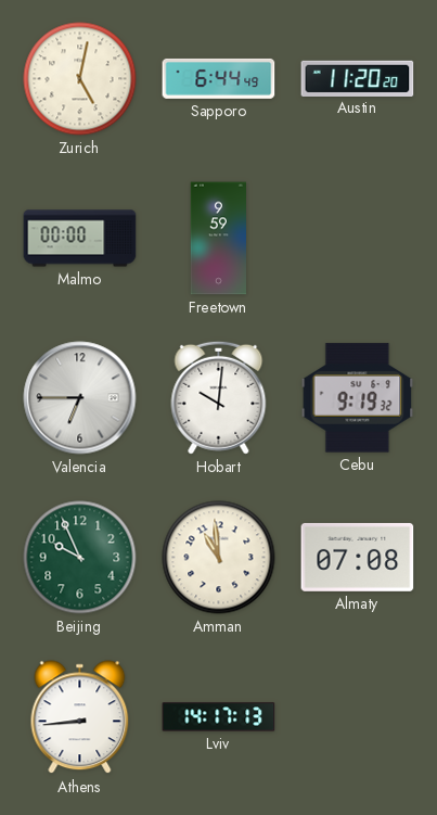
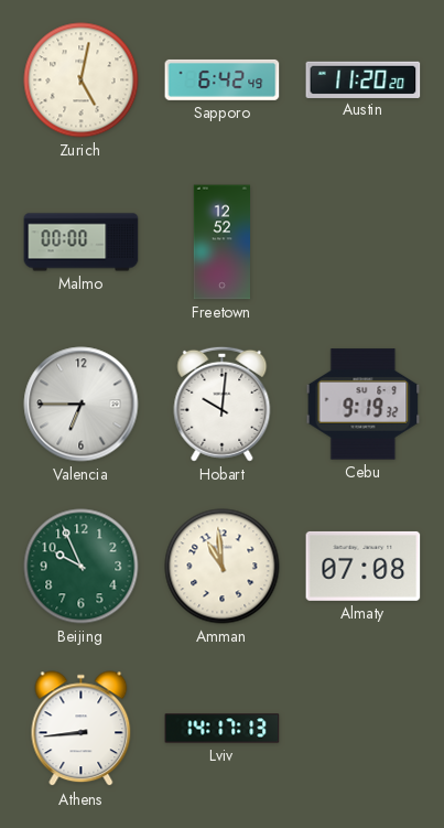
Sapporo: 6:44 -> 6:42 (223, 79)
Freetown: 9:59 -> 12:52 (221, 243)
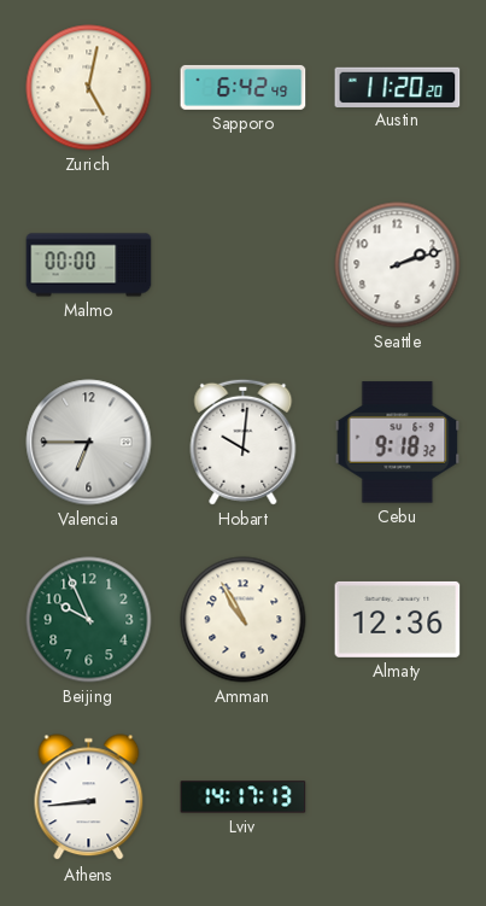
Freetown: 12:52 -> none (221, 243)
Seattle: none -> 2:12 (398, 265)
Cebu: 9:19 -> 9:18 (398, 443)
Amman: 10:59 -> 10:55 (244, 620)
Almaty: 07:08 -> 12:36 (398, 619)
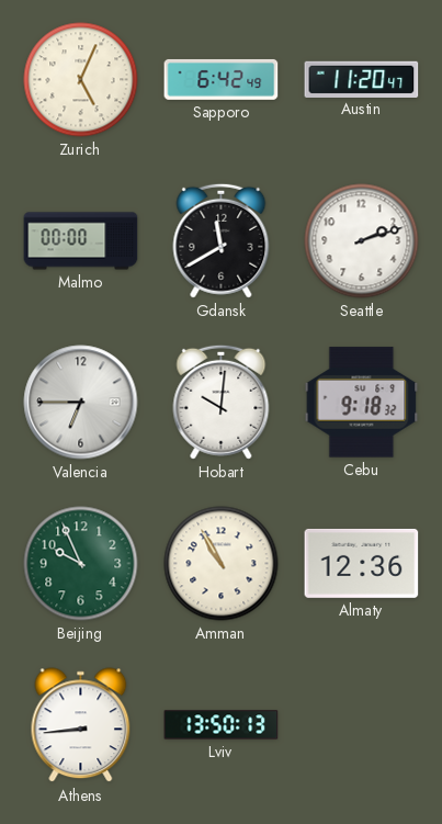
Zurich: 5:02 -> 5:04 (81, 80)
Austin: 11:20:20 -> 11:20:47 (362, 79)
Gdansk: none -> 11:40 (222, 240)
Lviv: 14:17 -> 13:50 (222, 725)
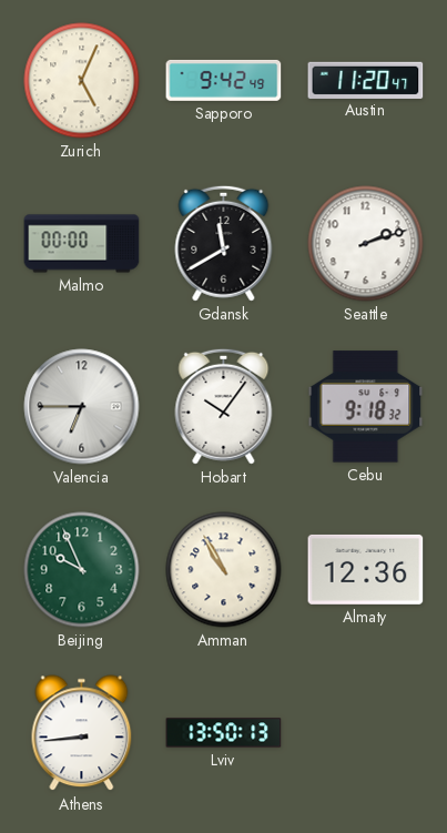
Sapporo: 6:42 -> 9:42 (224, 80)
Hobart: 10:01 -> 10:06 (224, 406)
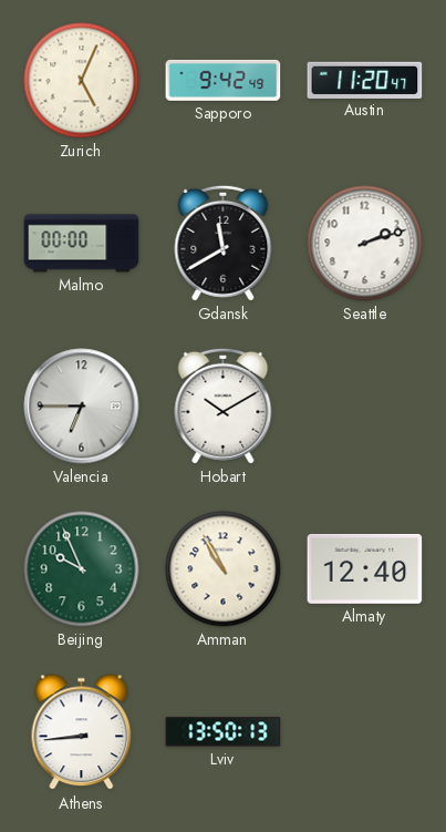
Hobart: 10:06 -> 10:10 (224, 405)
Cebu: 9:18 -> none (366, 407)
Almaty: 12:36 -> 12:40 (365, 568)
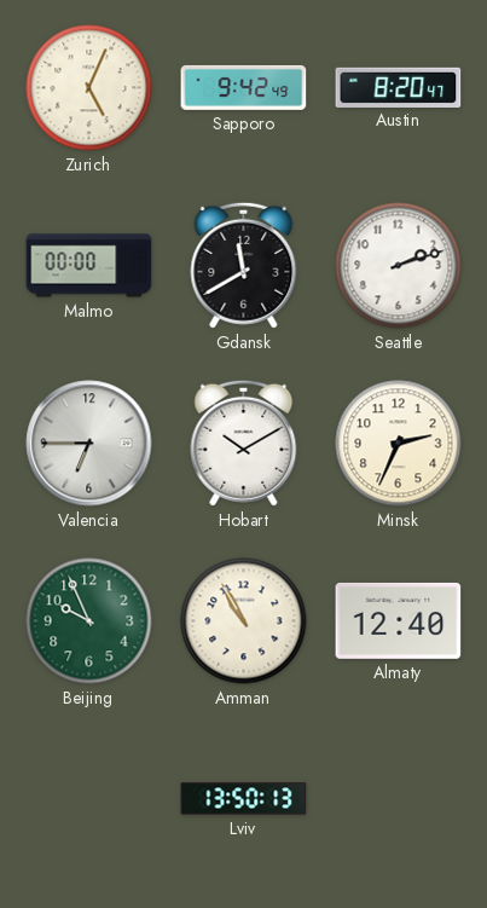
Austin: 11:20 -> 8:20 (399, 87)
Minsk: none -> 2:34 (399, 444)
Athens: 8:44 -> none (82, 732)
